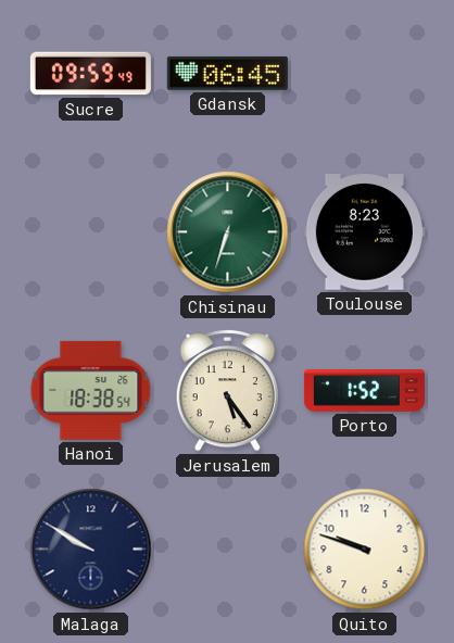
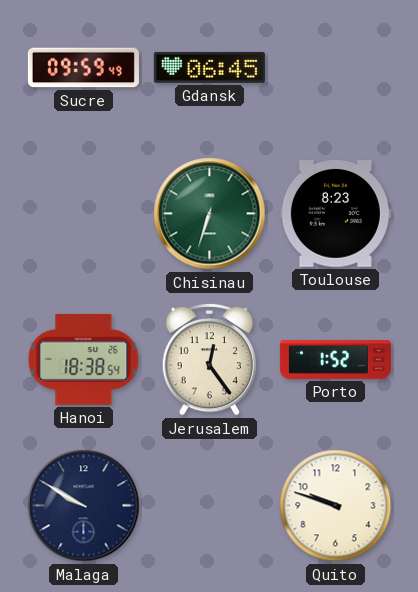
Jerusalem: 5:24 -> 12:24 (209, 359)
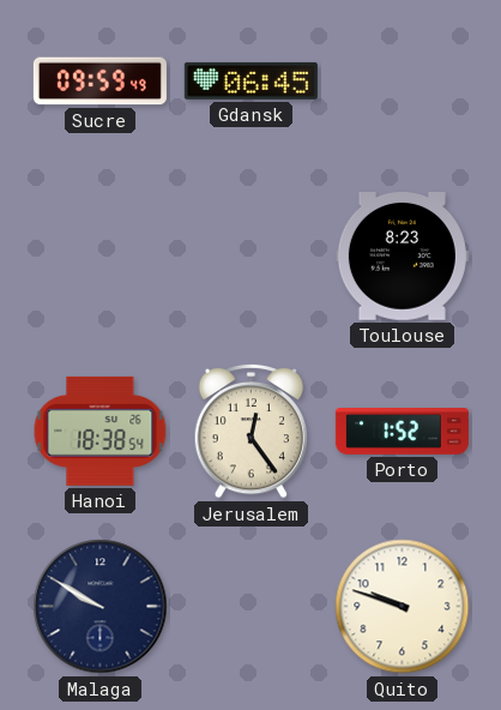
Chisinau: 6:33 -> none (210, 214)
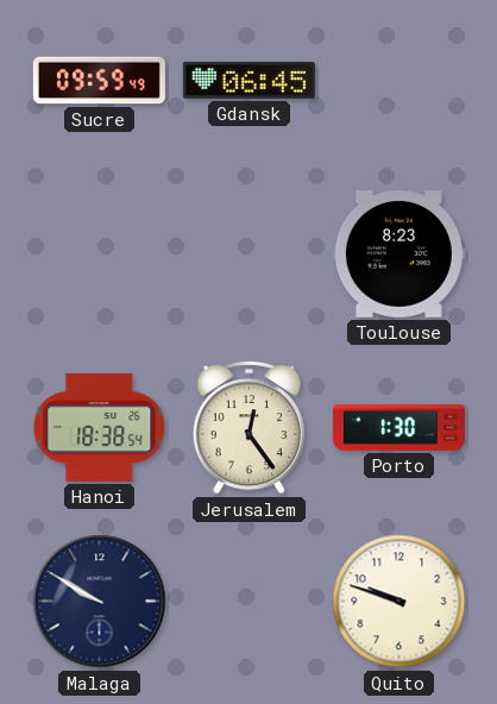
Porto: 1:52 -> 1:30 (398, 428)
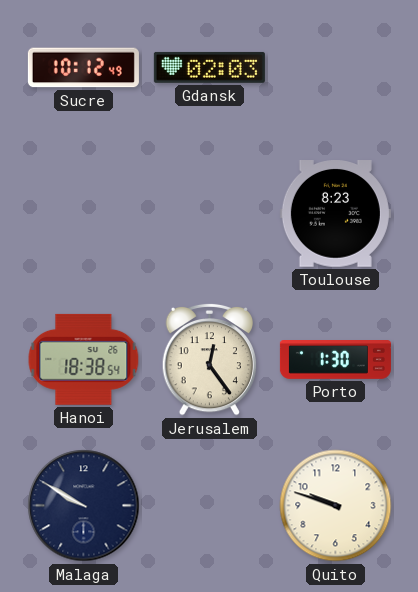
Sucre: 09:59 -> 10:12 (83, 68)
Gdansk: 06:45 -> 02:03 (209, 67)
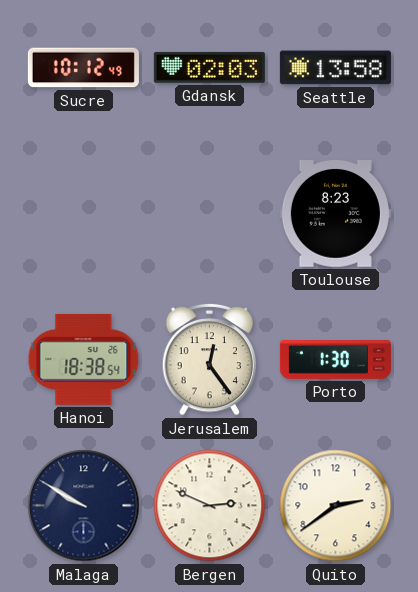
Seattle: none -> 13:58 (335, 68)
Bergen: none -> 2:49 (210, 506)
Quito: 9:48 -> 2:39 (336, 506)
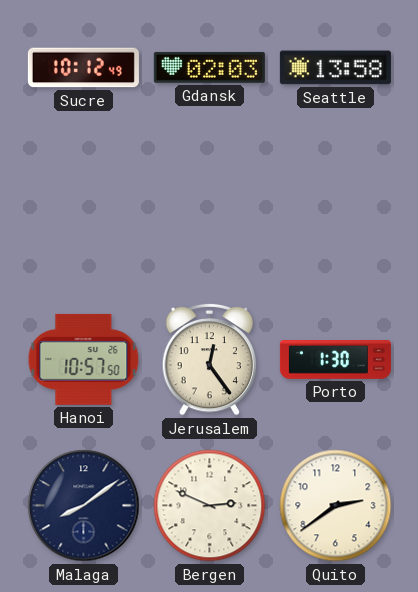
Toulouse: 8:23 -> none (335, 214)
Hanoi: 18:38 -> 10:57 (84, 359)
Malaga: 9:50 -> 8:09 (84, 506)
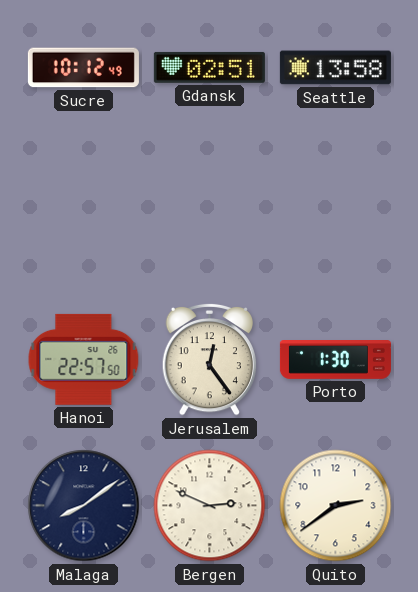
Gdansk: 02:03 -> 02:51 (209, 67)
Hanoi: 10:57 -> 22:57 (84, 359)
